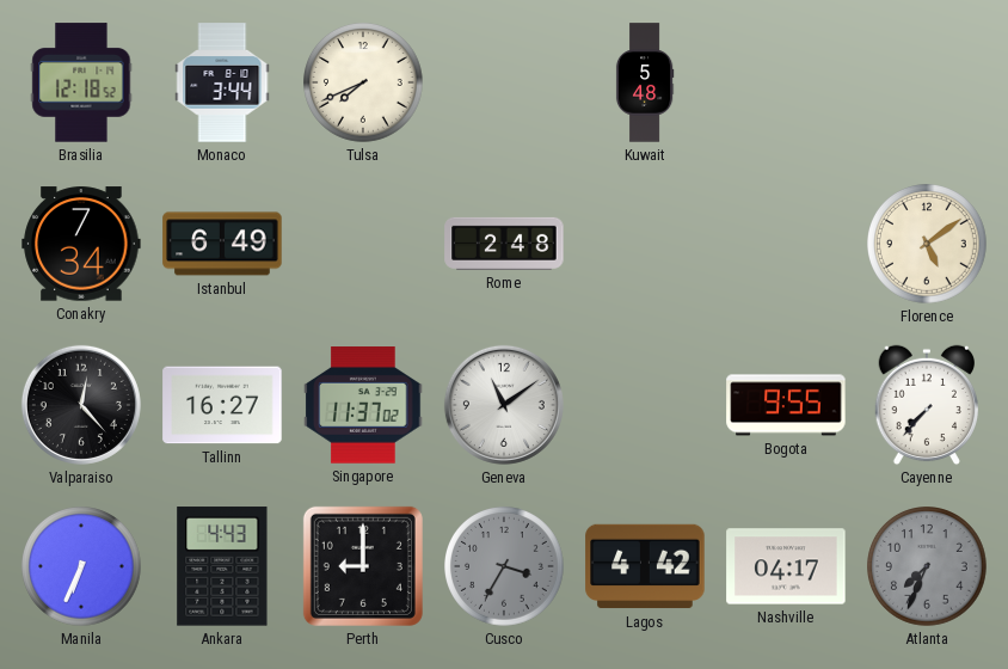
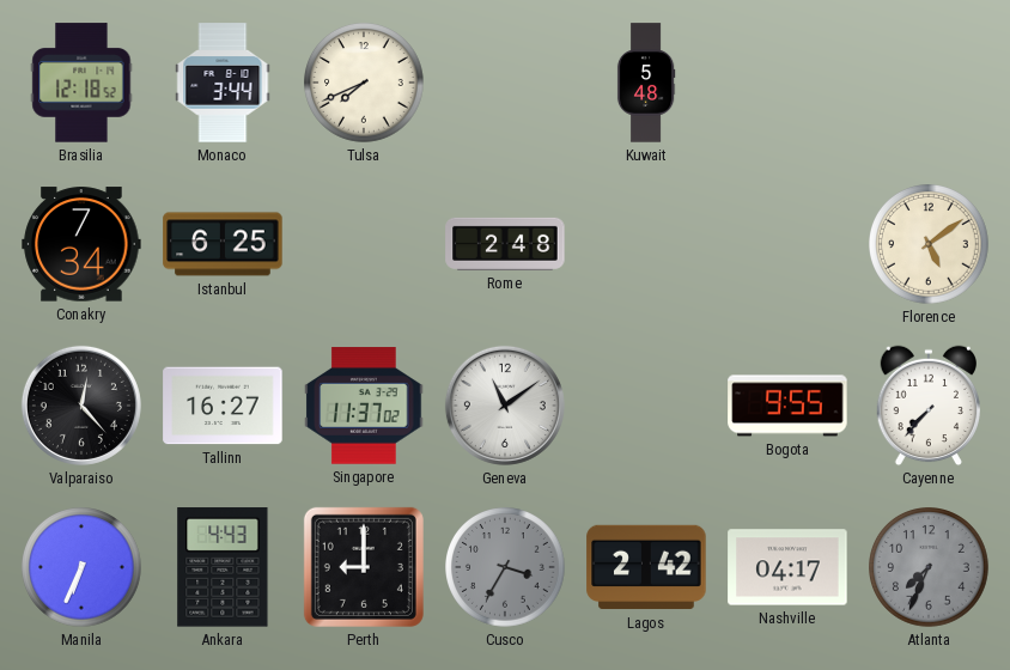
Istanbul: 6:49 -> 6:25 (223, 244)
Lagos: 4:42 -> 2:42 (646, 567)
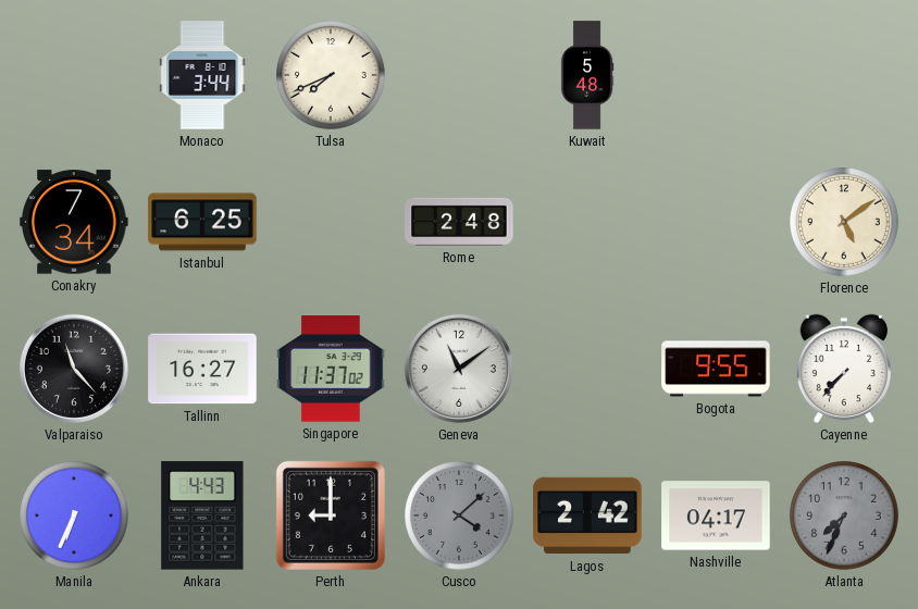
Brasilia: 12:18 -> none (81, 83)
Valparaiso: 12:23 -> 11:23 (74, 369)
Cusco: 3:35 -> 4:08 (460, 517)
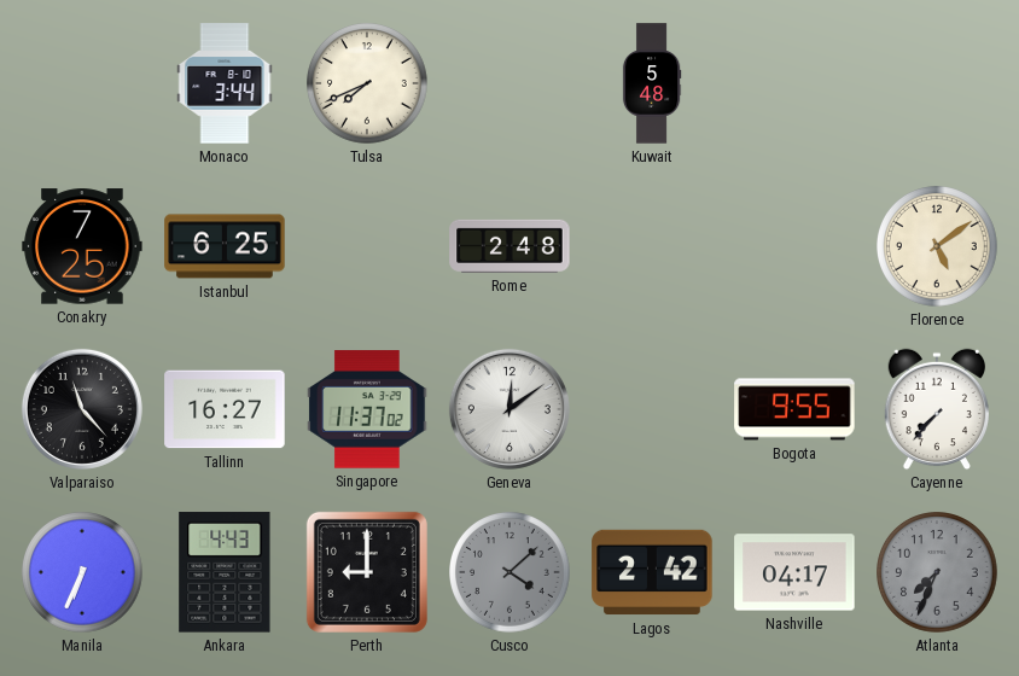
Conakry: 7:34 -> 7:25 (82, 246)
Geneva: 11:09 -> 12:09 (509, 409)
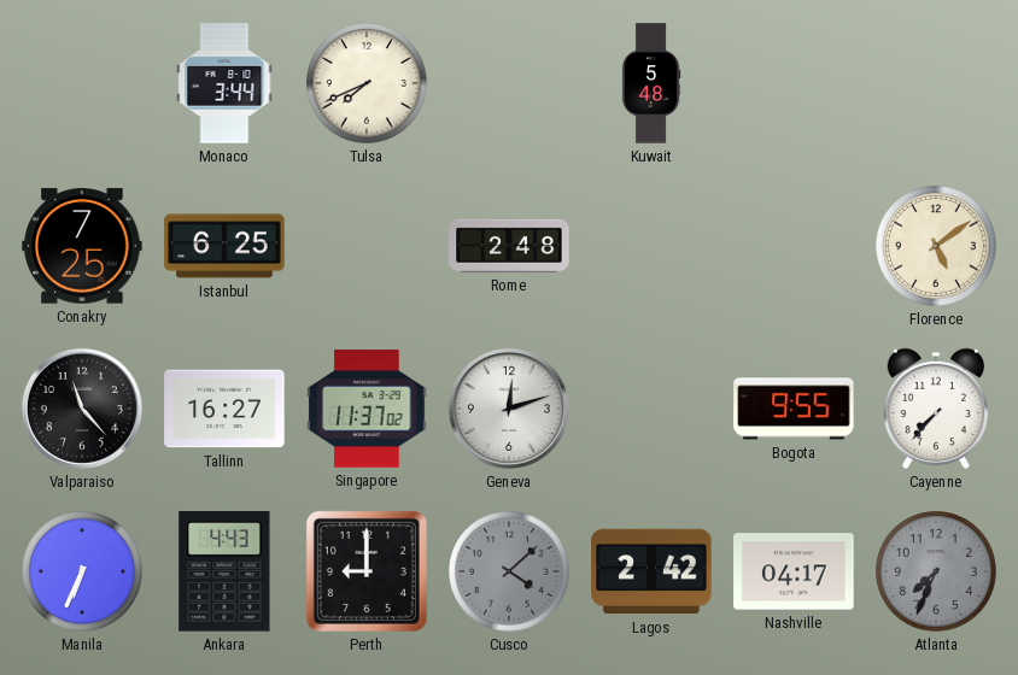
Geneva: 12:09 -> 12:12 (509, 409)
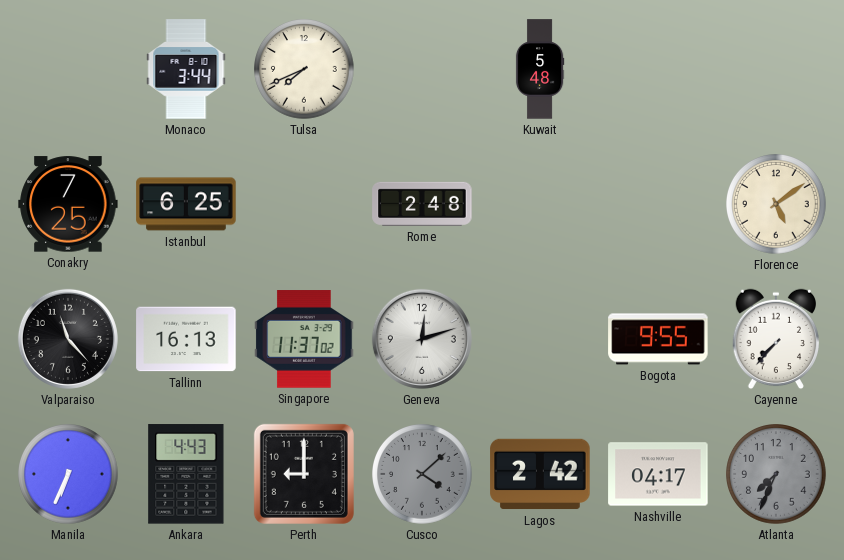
Tallinn: 16:27 -> 16:13 (186, 339)
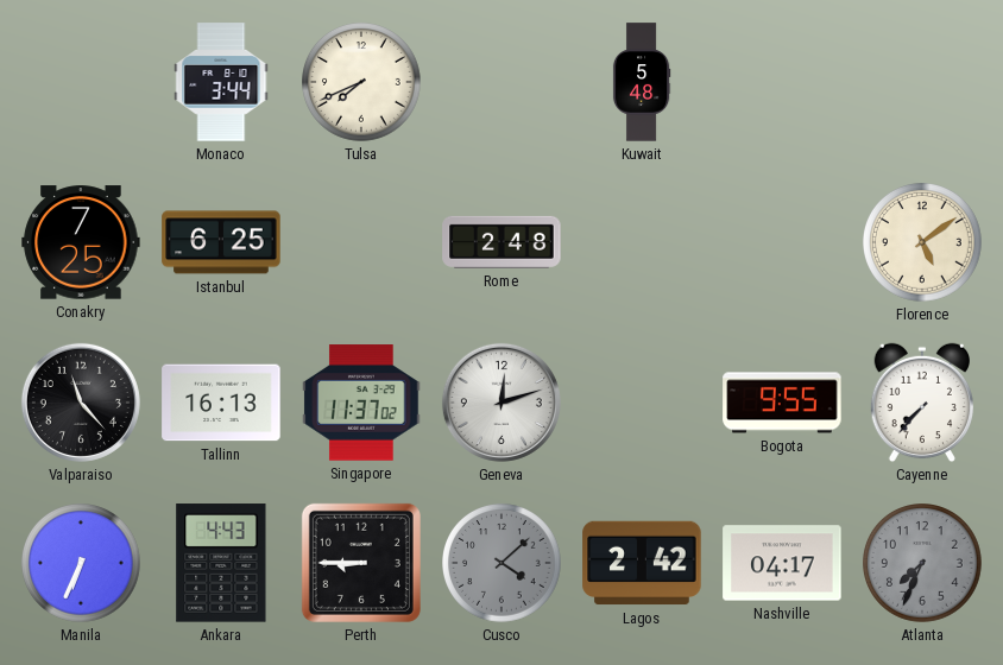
Perth: 9:00 -> 8:45 (361, 563)
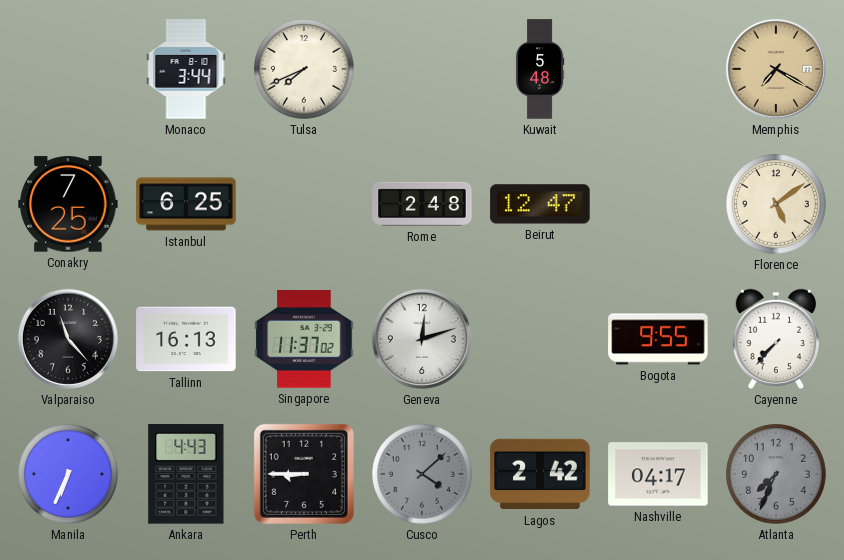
Memphis: none -> 7:20 (776, 69)
Beirut: none -> 12:47 (540, 204)
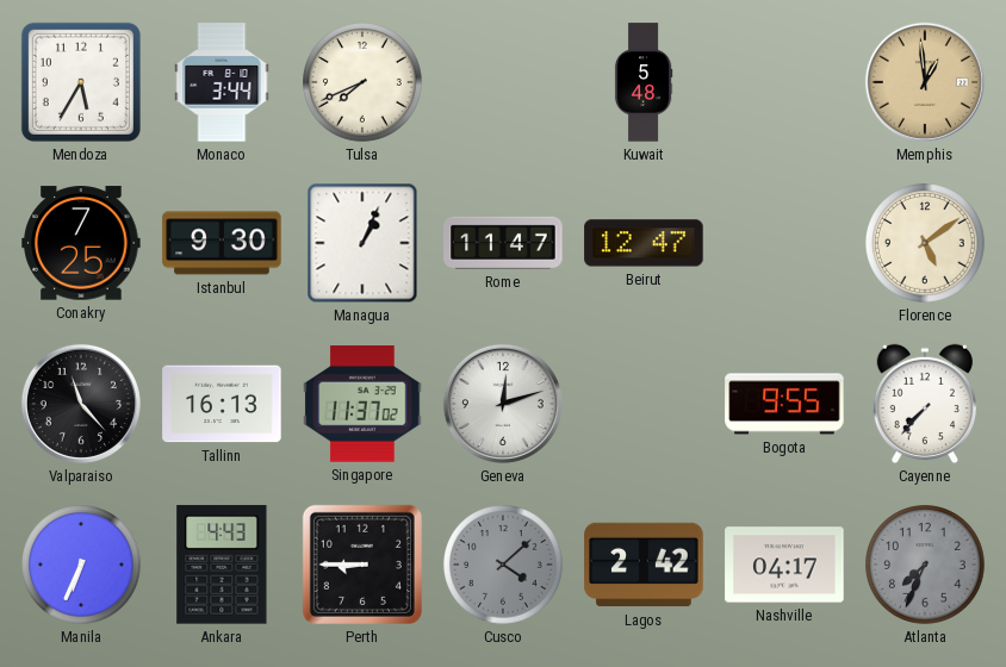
Mendoza: none -> 5:35 (81, 82)
Memphis: 7:20 -> 12:59 (925, 82)
Istanbul: 6:25 -> 9:30 (222, 243)
Managua: none -> 1:04 (362, 243)
Rome: 2:48 -> 11:47 (503, 243)
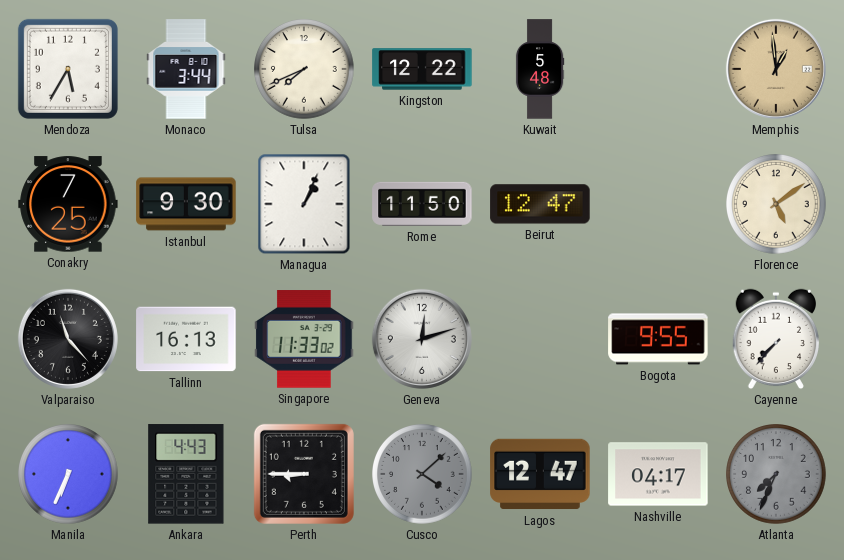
Kingston: none -> 12:22 (422, 69)
Rome: 11:47 -> 11:50 (422, 204)
Singapore: 11:37 -> 11:33 (304, 339)
Lagos: 2:42 -> 12:47 (540, 474)
